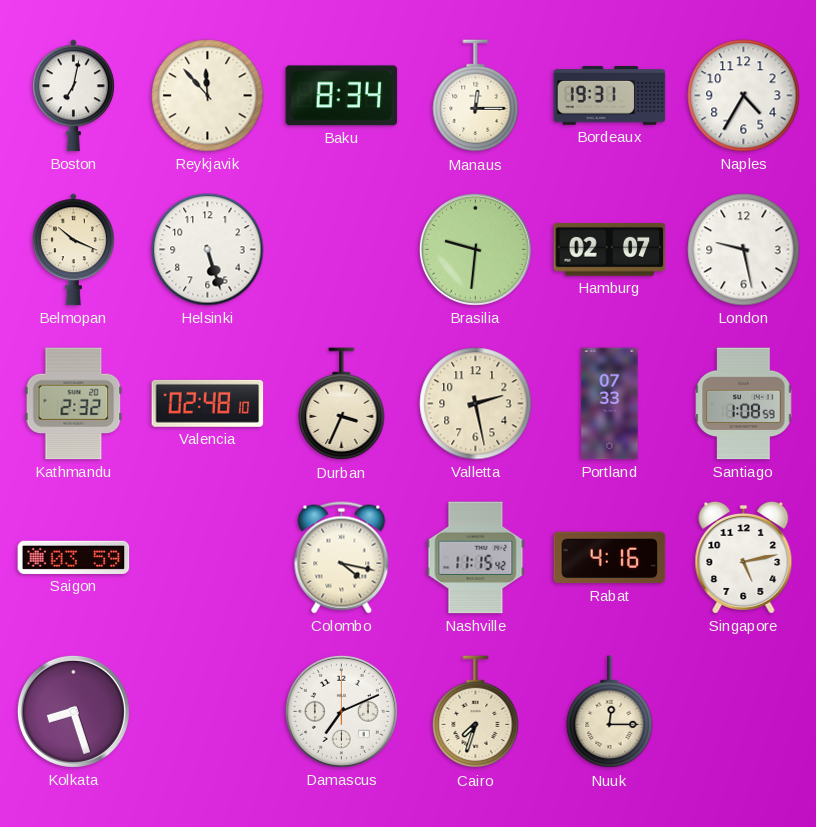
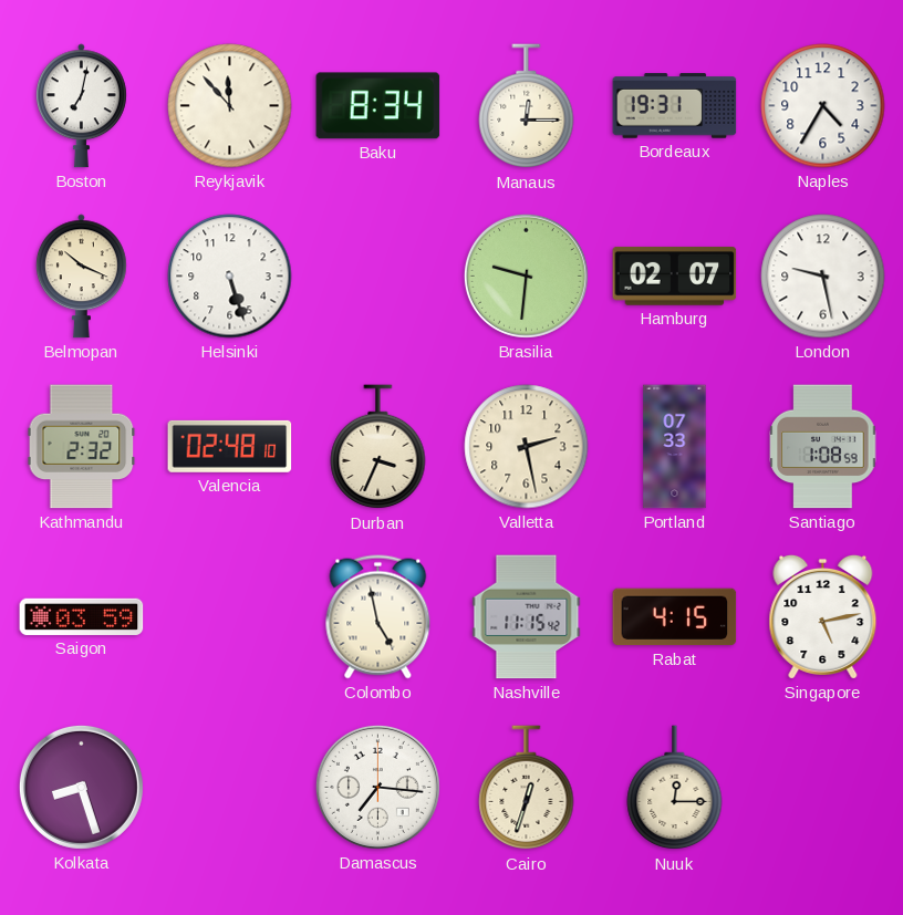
Colombo: 4:17 -> 4:58 (378, 617)
Rabat: 4:16 -> 4:15 (675, 617)
Damascus: 7:11 -> 7:16 (377, 787)
Cairo: 7:33 -> 12:33 (527, 788)
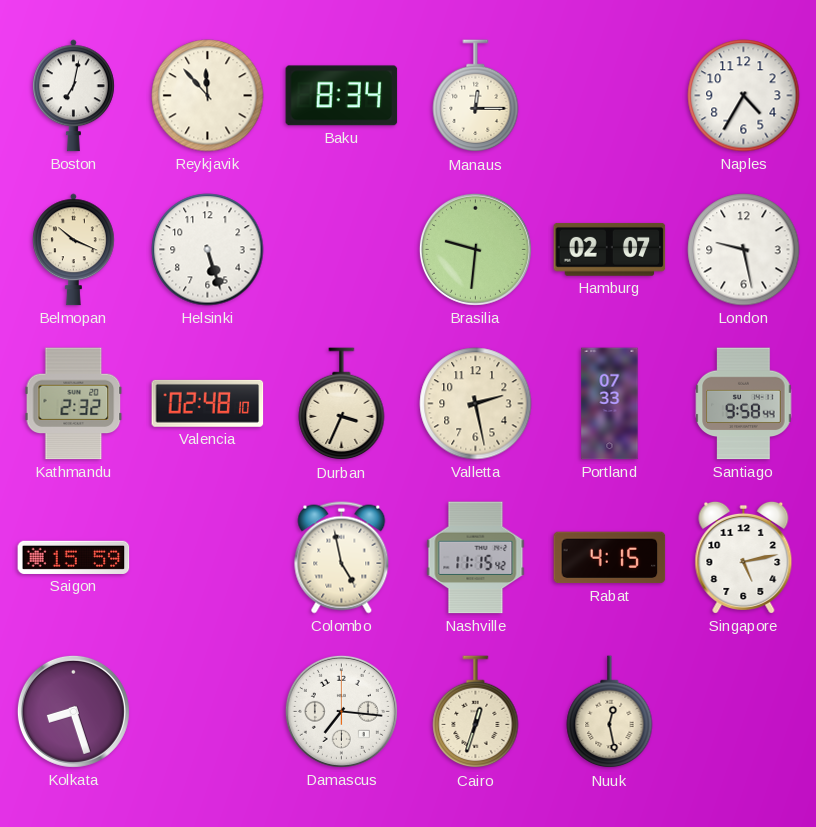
Bordeaux: 19:31 -> none (675, 106)
Santiago: 1:08 -> 9:58 (744, 404)
Saigon: 03:59 -> 15:59 (74, 557)
Nuuk: 12:15 -> 12:28 (610, 712)
